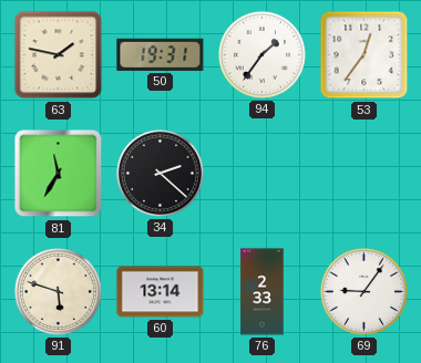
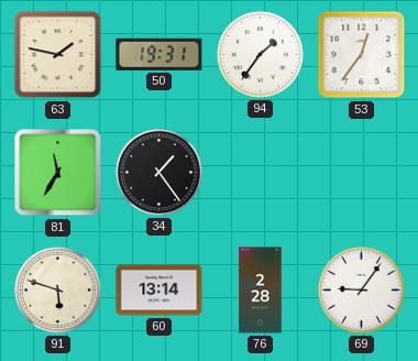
34: 2:22 -> 1:24 (158, 172)
76: 2:33 -> 2:28 (261, 291)
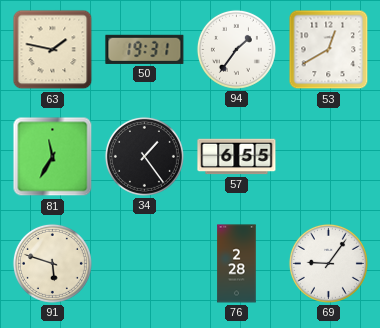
53: 12:36 -> 12:40 (329, 50)
57: none -> 6:55 (237, 157)
60: 13:14 -> none (159, 291)
